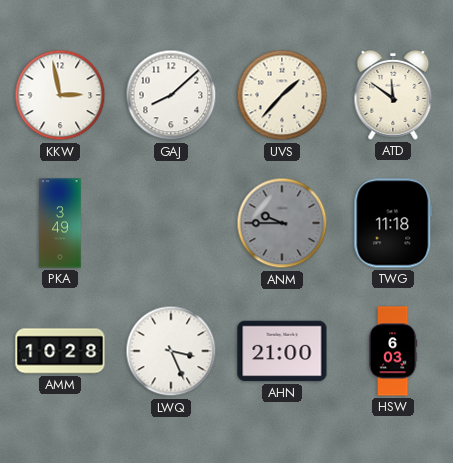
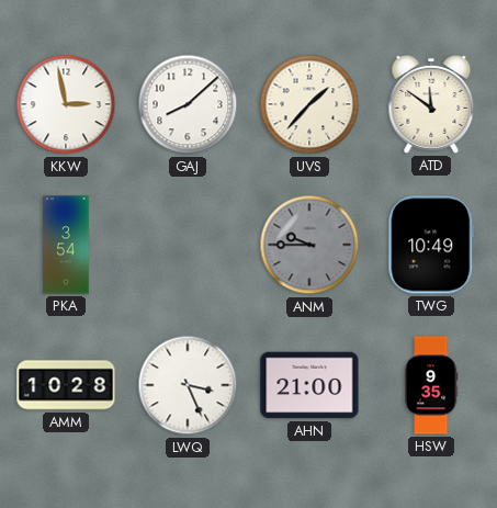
PKA: 3:49 -> 3:54 (66, 245)
TWG: 11:18 -> 10:49 (431, 245)
HSW: 6:03 -> 9:35 (431, 385)
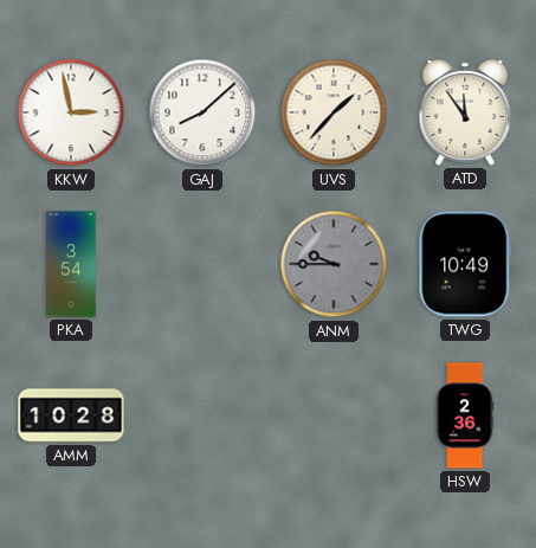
ATD: 11:51 -> 11:54 (465, 112)
LWQ: 3:26 -> none (188, 385)
AHN: 21:00 -> none (309, 385)
HSW: 9:35 -> 2:36 (465, 415)
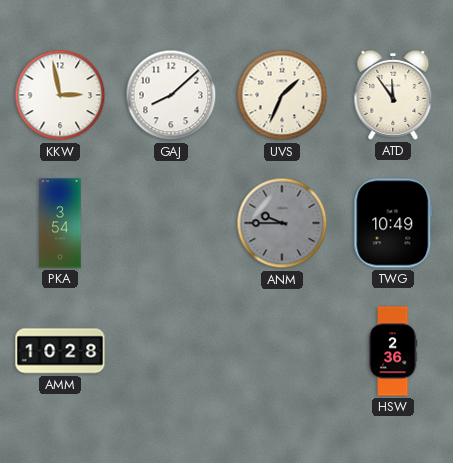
UVS: 1:37 -> 1:34 (282, 95)
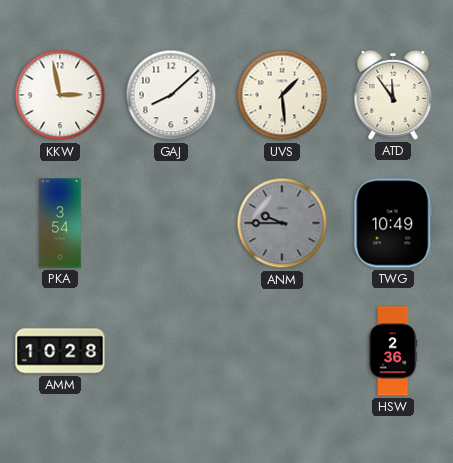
UVS: 1:34 -> 1:29 (282, 95)
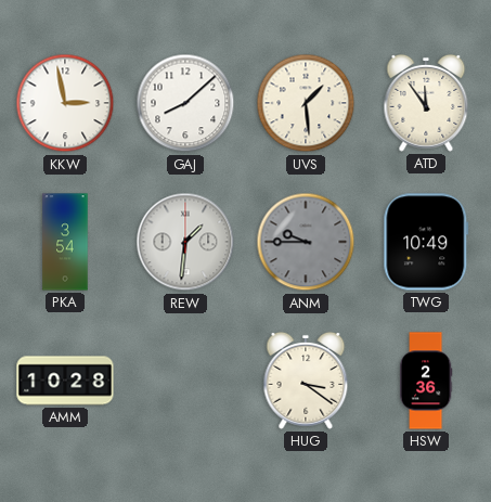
REW: none -> 1:31 (185, 242)
HUG: none -> 3:21 (306, 381)
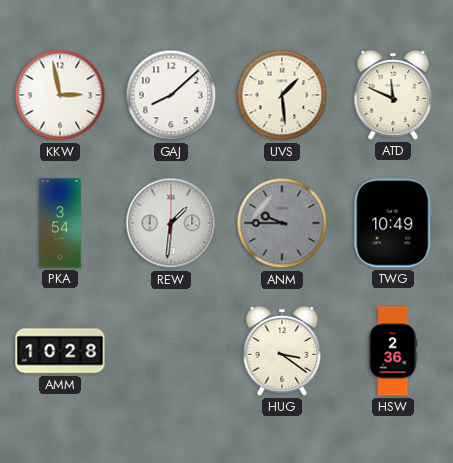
ATD: 11:54 -> 11:49 (393, 95)
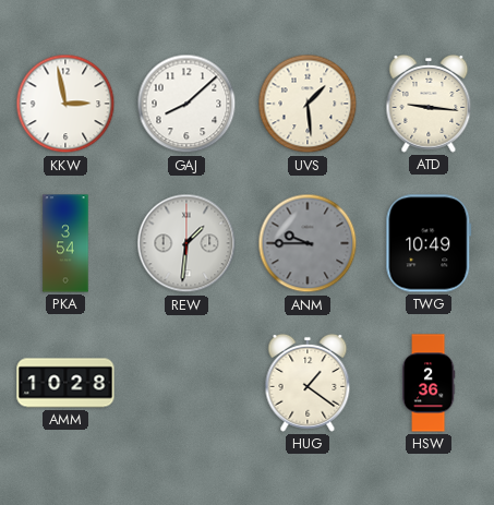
ATD: 11:49 -> 9:16 (429, 104)
HUG: 3:21 -> 1:21 (308, 383)
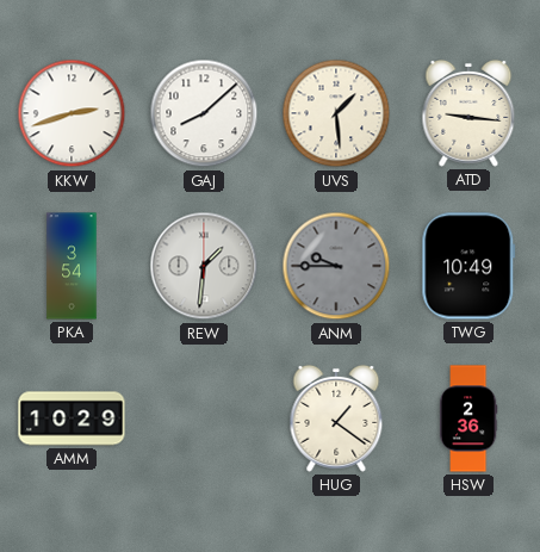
KKW: 2:58 -> 2:42 (72, 113)
AMM: 10:28 -> 10:29 (72, 418)
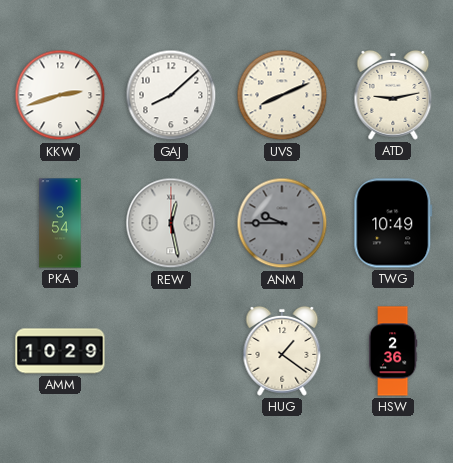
UVS: 1:29 -> 8:11 (282, 95)
ATD: 9:16 -> 9:13 (393, 95)
REW: 1:31 -> 12:28 (171, 223)
